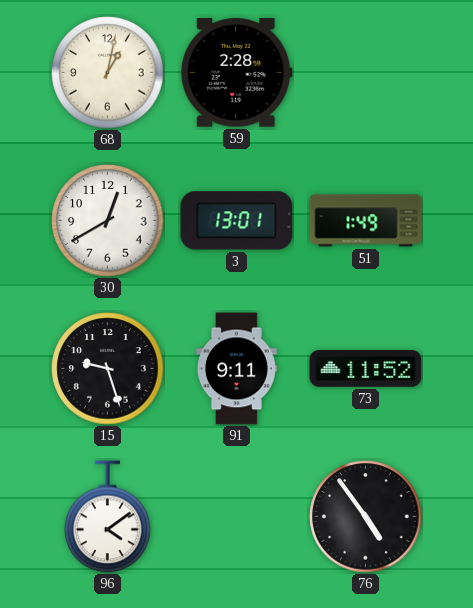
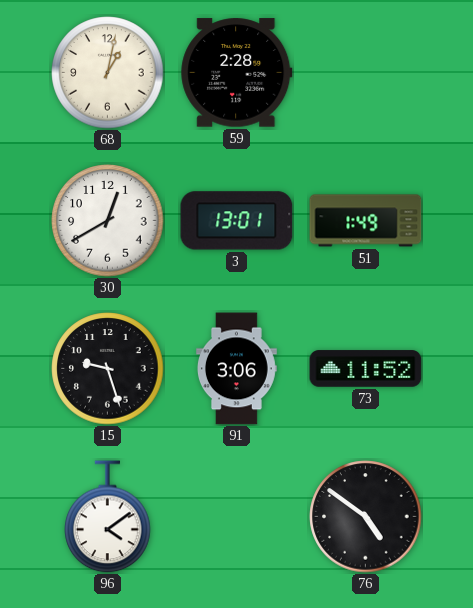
91: 9:11 -> 3:06 (236, 369)
76: 4:54 -> 4:51 (366, 517)
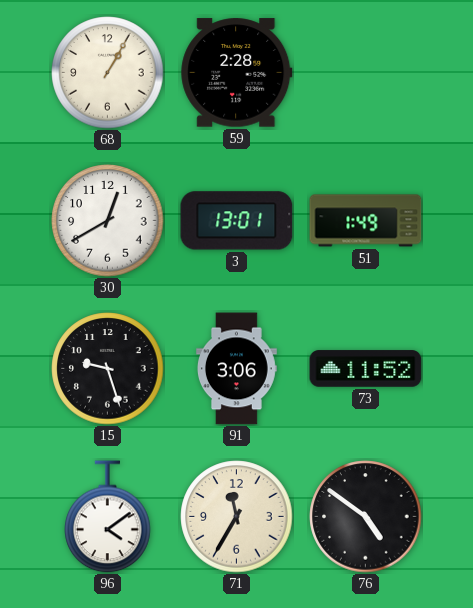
68: 1:02 -> 1:05 (108, 73)
71: none -> 11:35 (237, 517)
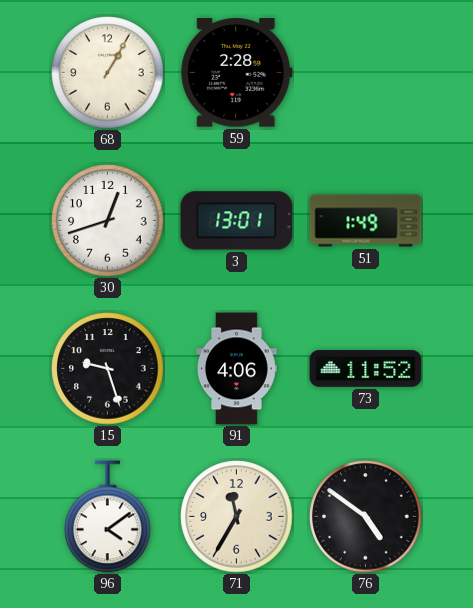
30: 12:40 -> 12:42 (108, 221)
91: 3:06 -> 4:06 (236, 369)
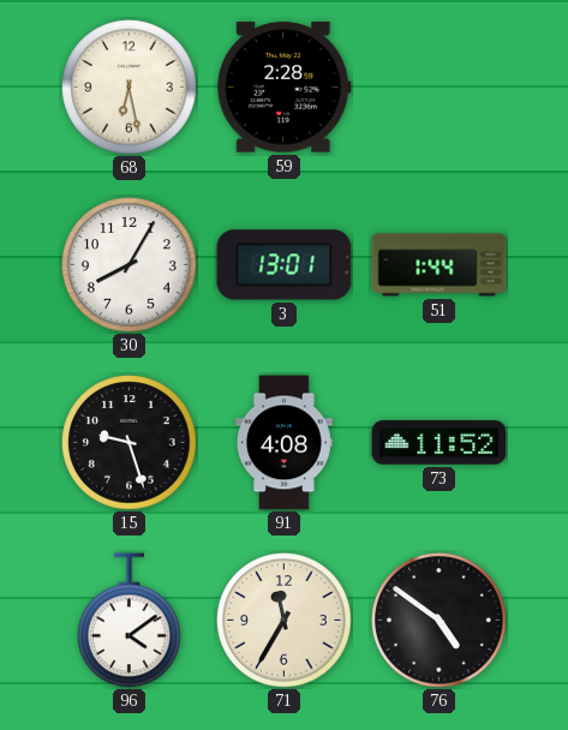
68: 1:05 -> 6:28 (130, 88)
30: 12:42 -> 8:05 (130, 265)
51: 1:49 -> 1:44 (440, 265)
91: 4:06 -> 4:08 (283, 443)
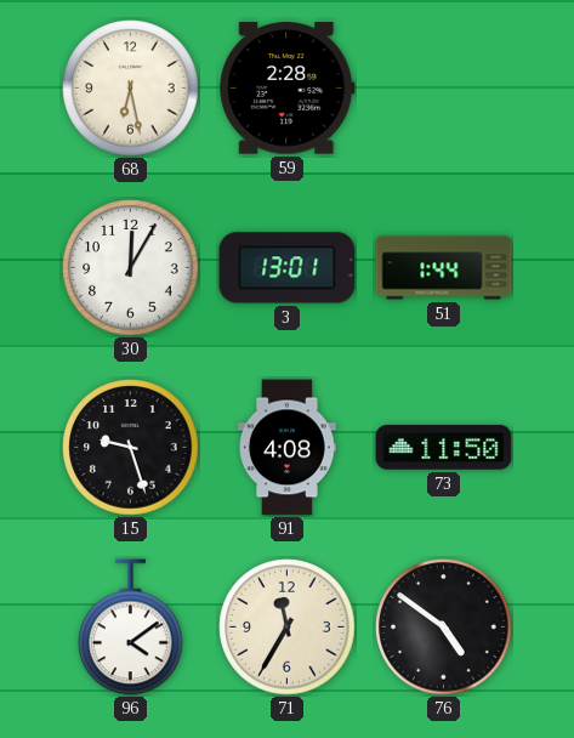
30: 8:05 -> 12:05 (131, 268)
73: 11:52 -> 11:50 (444, 448)
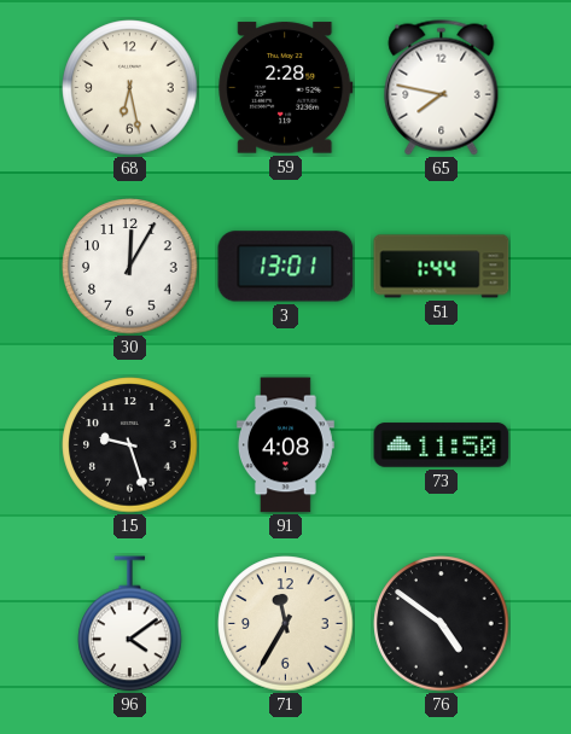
65: none -> 7:47 (442, 88)
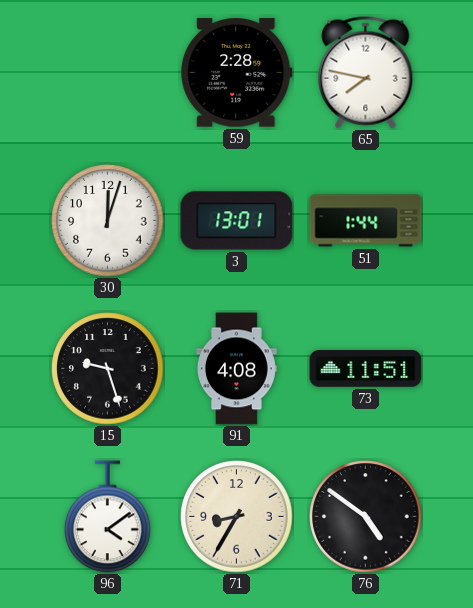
68: 6:28 -> none (130, 88)
30: 12:05 -> 12:03 (108, 221)
73: 11:50 -> 11:51 (366, 369)
71: 11:35 -> 8:35 (237, 517)
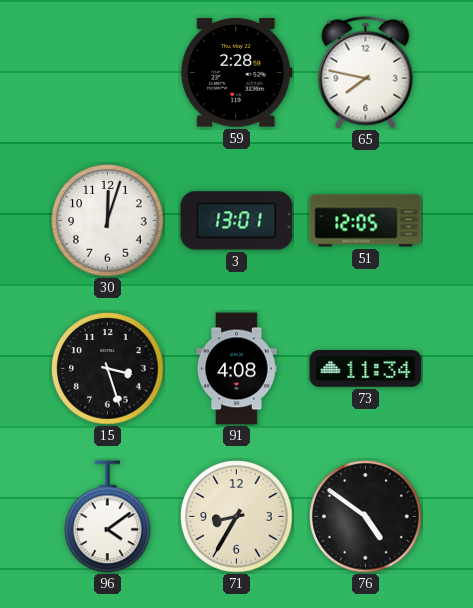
51: 1:44 -> 12:05 (366, 221)
15: 9:27 -> 3:27 (108, 369)
73: 11:51 -> 11:34 (366, 369)
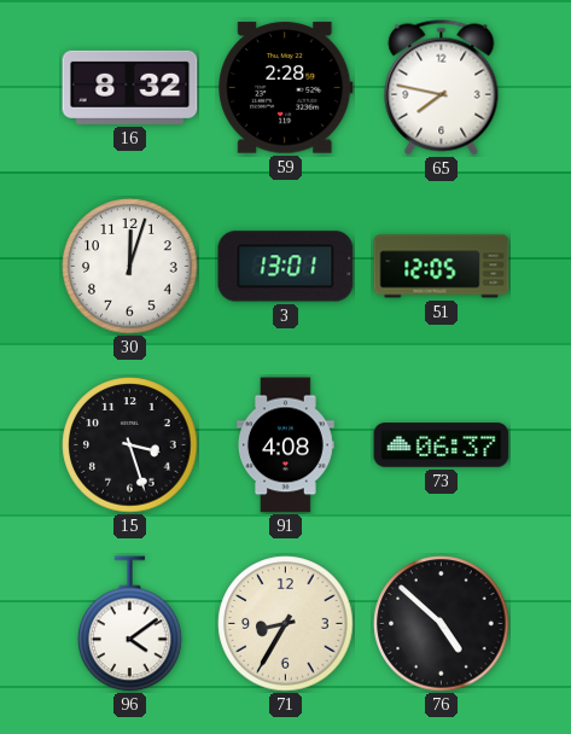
16: none -> 8:32 (130, 87)
73: 11:34 -> 06:37 (442, 445)
76: 4:51 -> 4:52 (442, 624)
